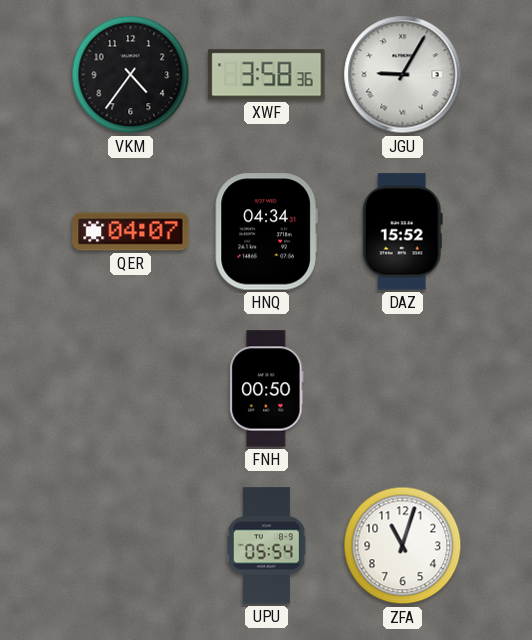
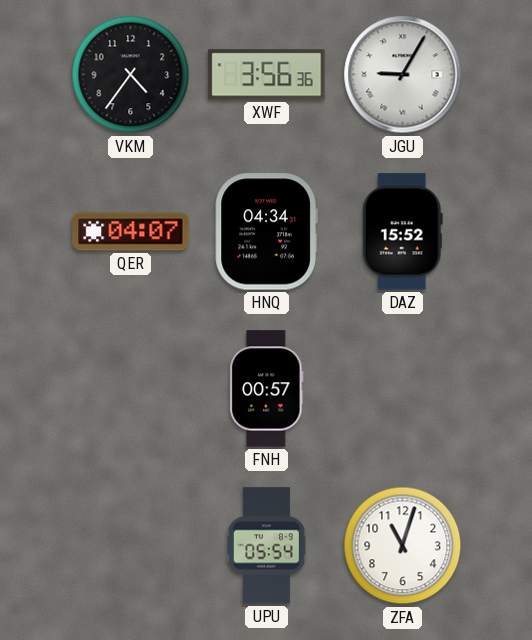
XWF: 3:58 -> 3:56 (267, 75)
FNH: 00:50 -> 00:57 (267, 389)
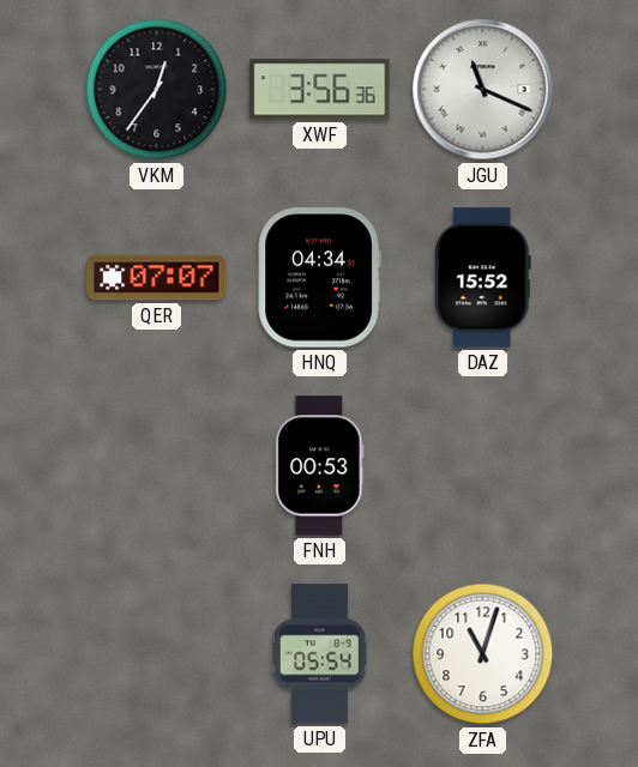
VKM: 4:36 -> 12:36 (157, 90)
JGU: 9:05 -> 11:19 (483, 90)
QER: 04:07 -> 07:07 (157, 278)
FNH: 00:57 -> 00:53 (320, 466)
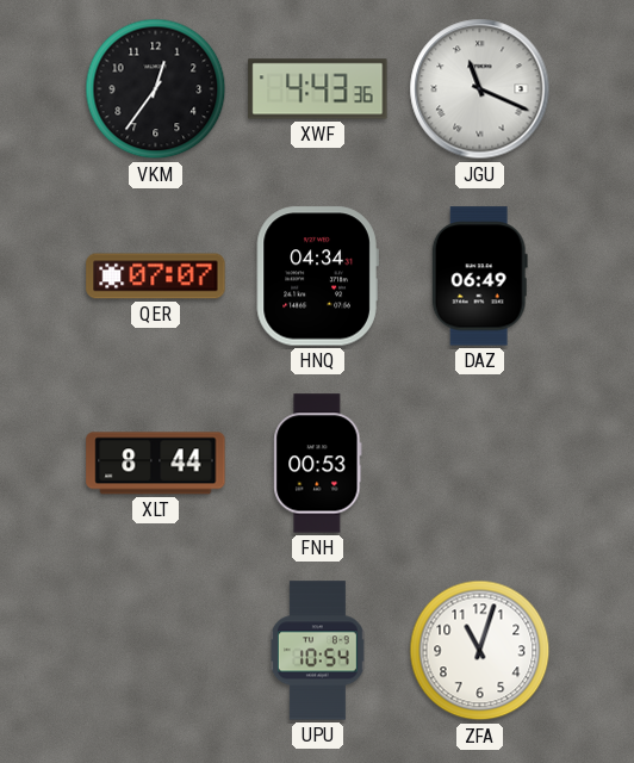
XWF: 3:56 -> 4:43 (318, 89)
DAZ: 15:52 -> 06:49 (479, 277)
XLT: none -> 8:44 (156, 464)
UPU: 05:54 -> 10:54 (318, 651)
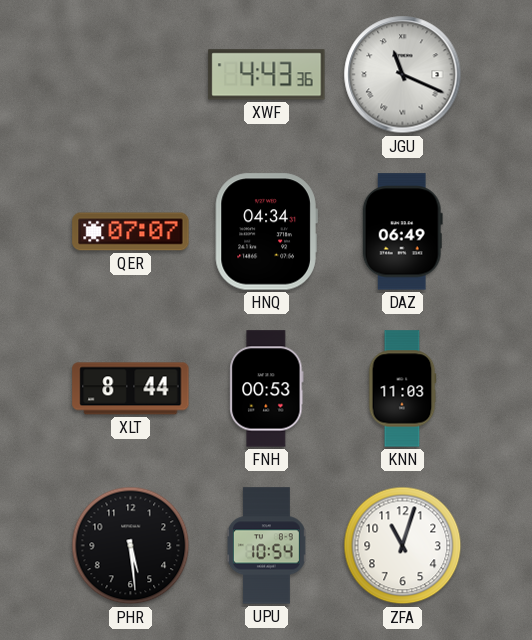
VKM: 12:36 -> none (156, 89)
KNN: none -> 11:03 (402, 389)
PHR: none -> 5:29 (131, 546)
